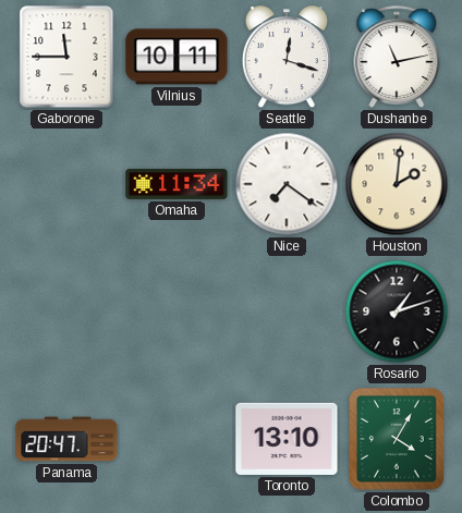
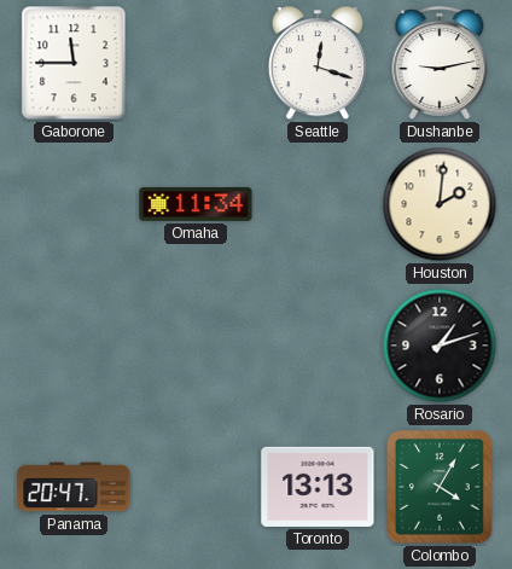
Vilnius: 10:11 -> none (177, 57)
Dushanbe: 11:13 -> 9:13 (440, 63)
Nice: 7:21 -> none (287, 184)
Toronto: 13:10 -> 13:13 (318, 487)
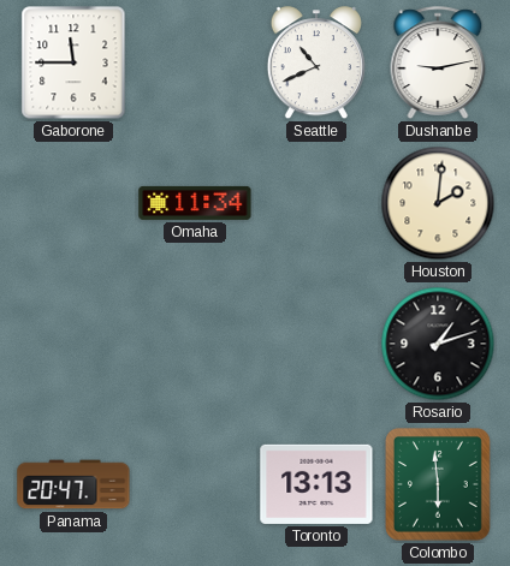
Seattle: 12:18 -> 10:41 (316, 64)
Colombo: 4:05 -> 5:59 (439, 485)
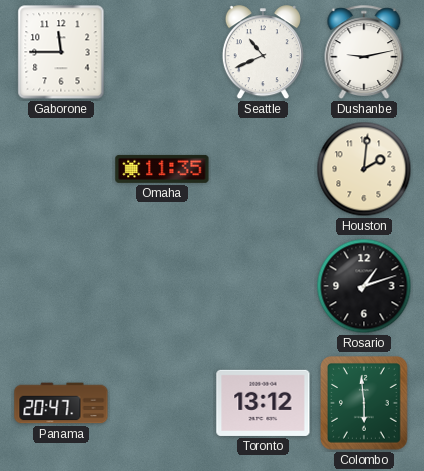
Omaha: 11:34 -> 11:35 (162, 169)
Toronto: 13:13 -> 13:12 (263, 403)
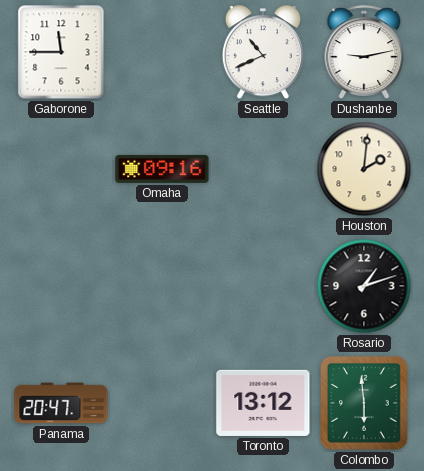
Omaha: 11:35 -> 09:16 (162, 169)
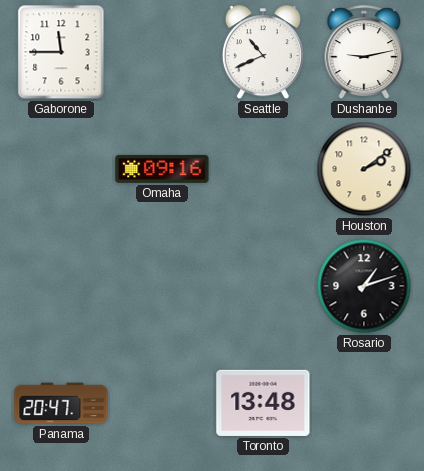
Houston: 2:01 -> 2:09 (364, 169)
Toronto: 13:12 -> 13:48 (263, 403)
Colombo: 5:59 -> none (365, 404)
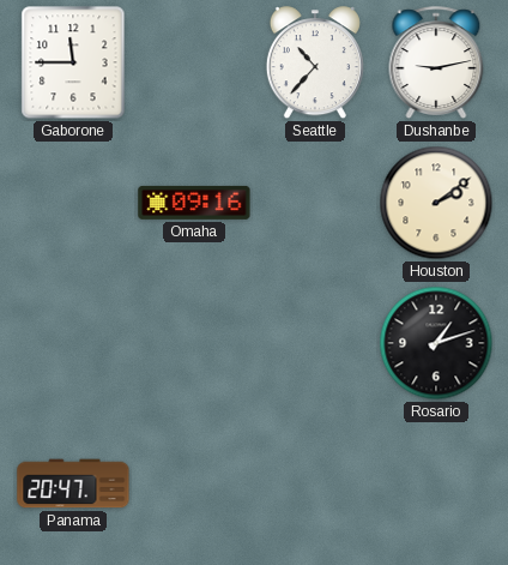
Seattle: 10:41 -> 10:37 (315, 64)
Toronto: 13:48 -> none (263, 403)
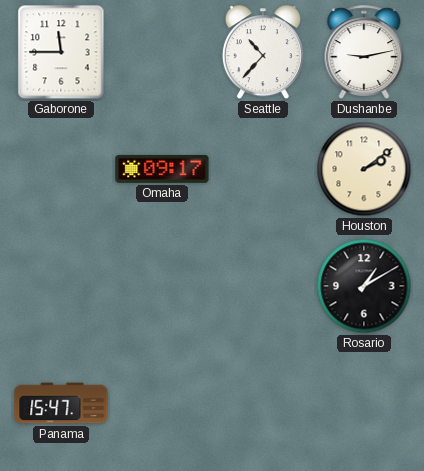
Omaha: 09:16 -> 09:17 (162, 169)
Rosario: 1:12 -> 1:10 (364, 286)
Panama: 20:47 -> 15:47 (61, 403)
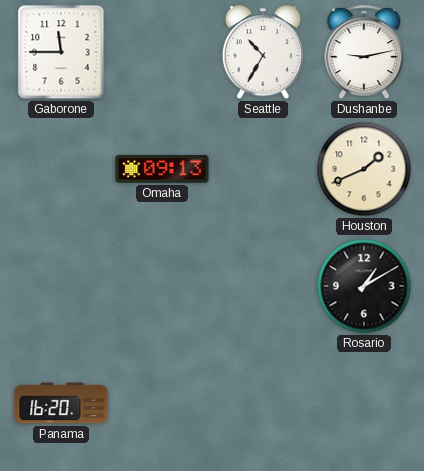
Seattle: 10:37 -> 10:35 (263, 53)
Omaha: 09:17 -> 09:13 (162, 169)
Houston: 2:09 -> 1:41 (364, 169)
Panama: 15:47 -> 16:20 (61, 403)
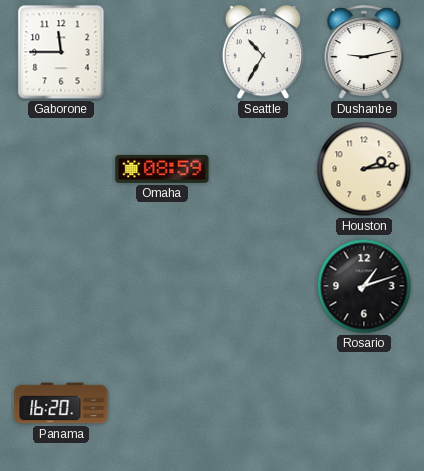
Omaha: 09:13 -> 08:59 (162, 169)
Houston: 1:41 -> 2:14 (364, 169)
Rosario: 1:10 -> 1:12 (364, 286)
